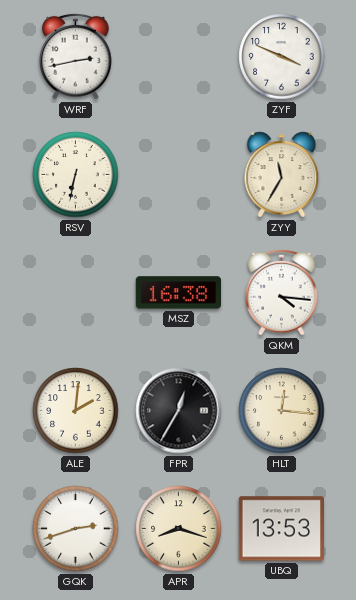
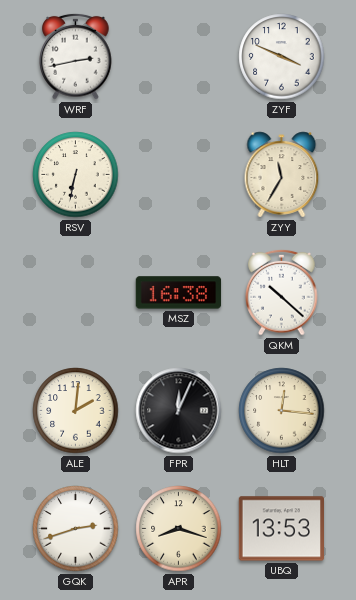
QKM: 4:16 -> 10:22 (282, 292)
FPR: 12:35 -> 12:04 (179, 411)
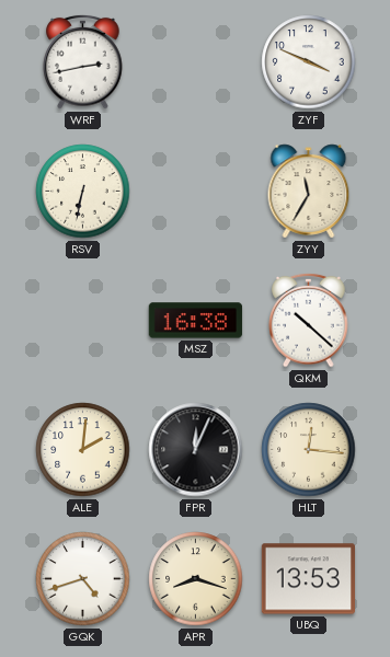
GQK: 2:42 -> 4:42 (83, 579)
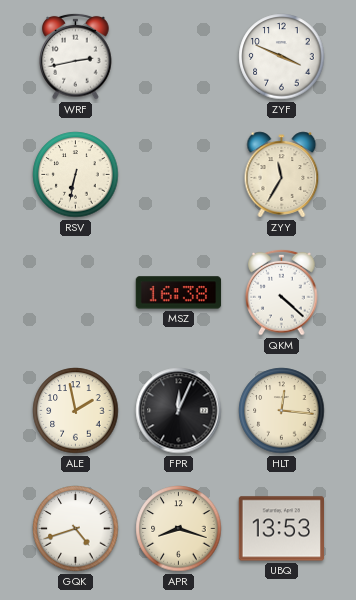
QKM: 10:22 -> 4:22 (282, 292)
ALE: 2:01 -> 1:58 (76, 411)
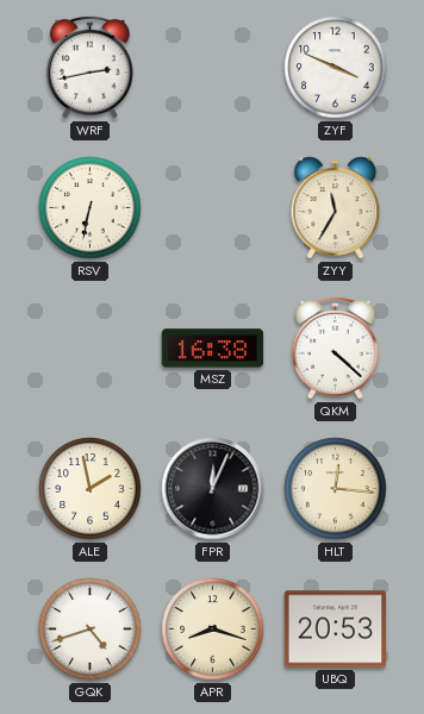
UBQ: 13:53 -> 20:53 (335, 630)
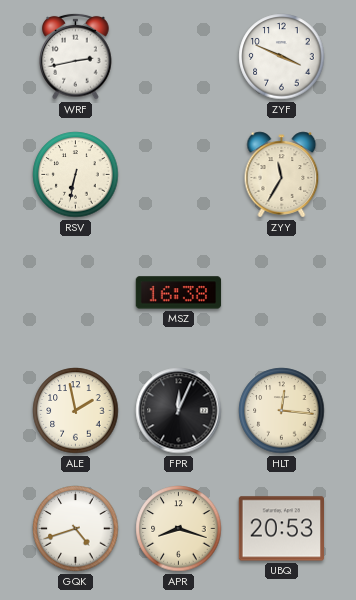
QKM: 4:22 -> none (336, 347)
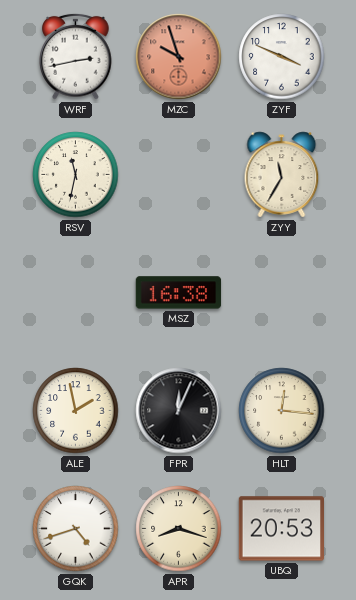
MZC: none -> 9:57 (179, 57)
RSV: 6:32 -> 11:32 (76, 175)
